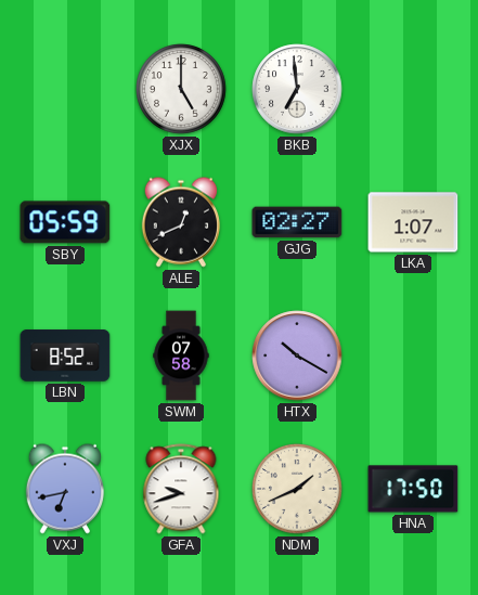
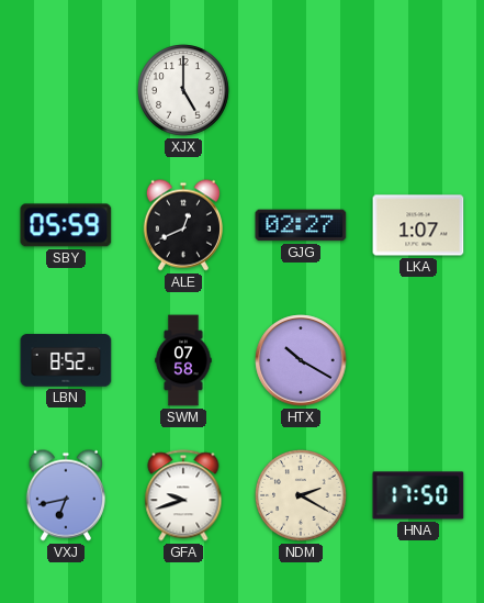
BKB: 6:59 -> none (297, 89)
NDM: 1:41 -> 2:20 (301, 495)
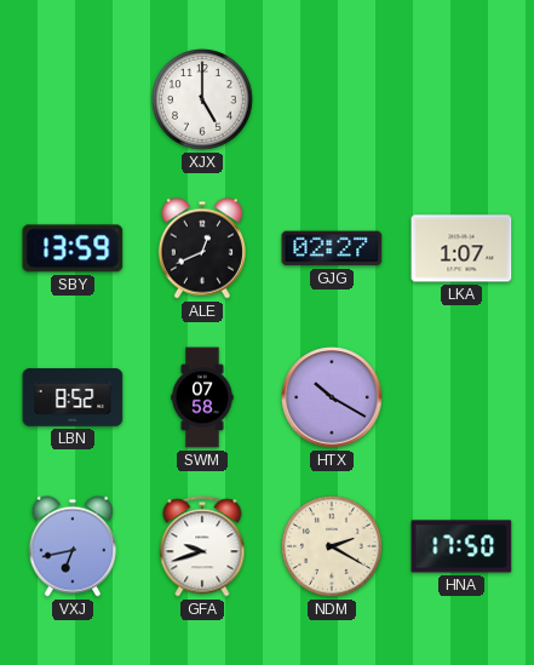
SBY: 05:59 -> 13:59 (73, 248)
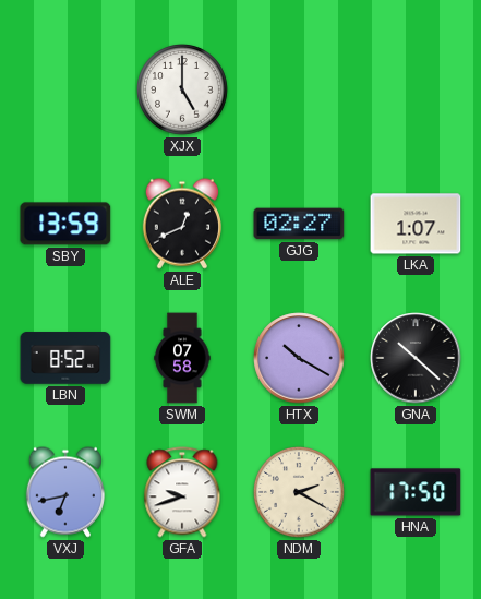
GNA: none -> 10:22 (416, 358)
